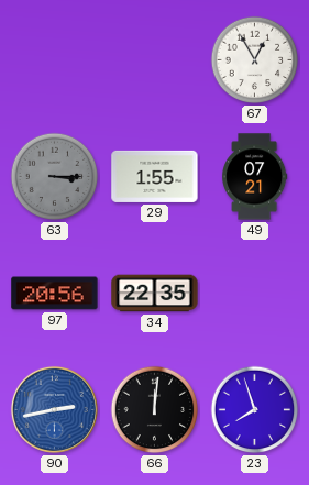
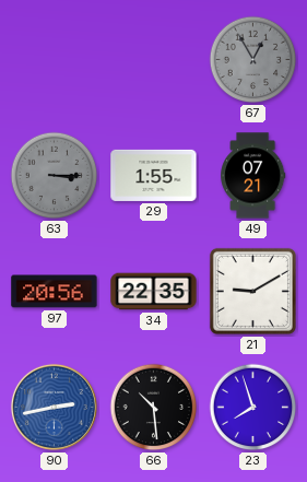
67 dial: white -> grey (253, 60)
21: none -> 9:10 (252, 291)
66: 12:01 -> 10:29 (154, 408)
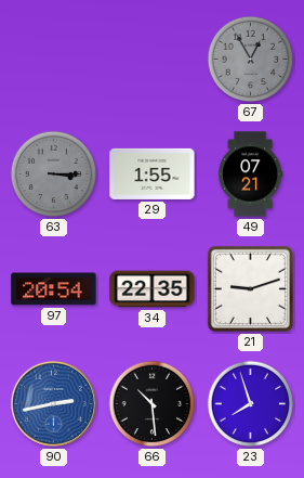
97: 20:56 -> 20:54 (54, 289)
21: 9:10 -> 9:12 (250, 288)
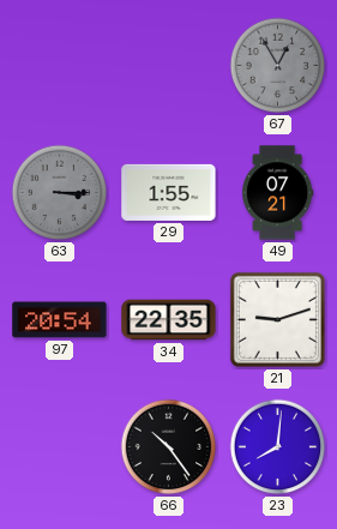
90: 2:43 -> none (53, 403)
66: 10:29 -> 10:24 (169, 447)
23: 7:57 -> 8:01 (278, 447)
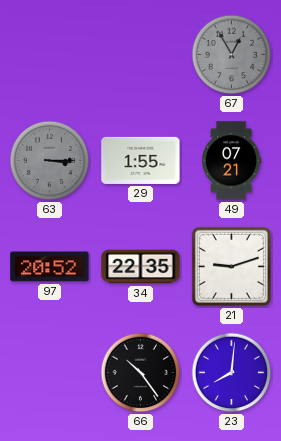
97: 20:54 -> 20:52 (50, 267)
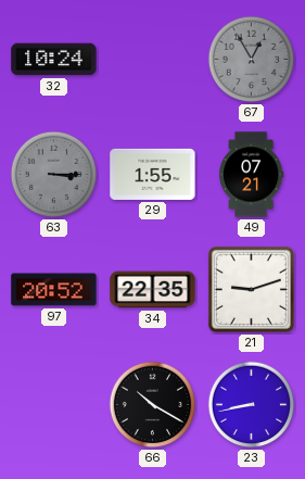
32: none -> 10:24 (54, 60)
66: 10:24 -> 10:20 (153, 405)
23: 8:01 -> 8:43 (252, 405)
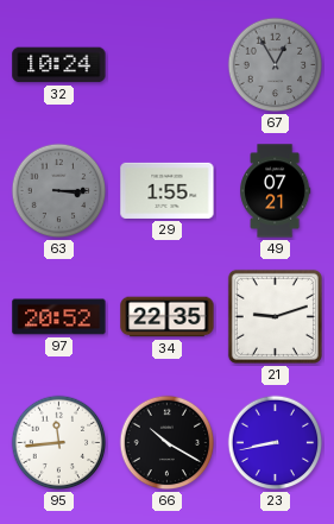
95: none -> 11:44 (59, 443)
